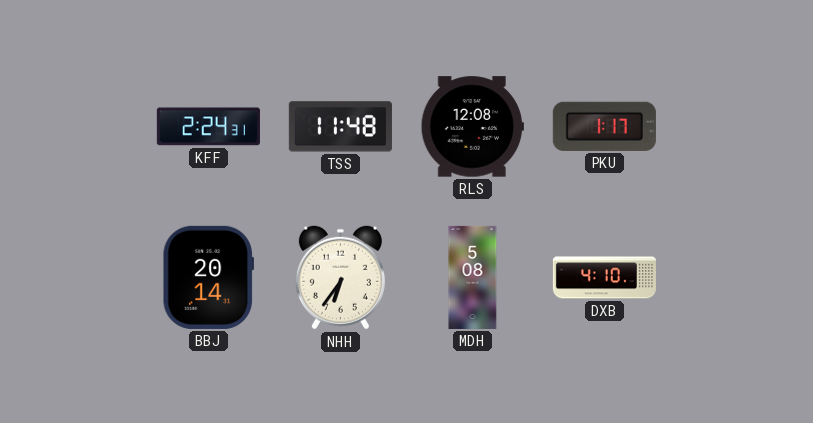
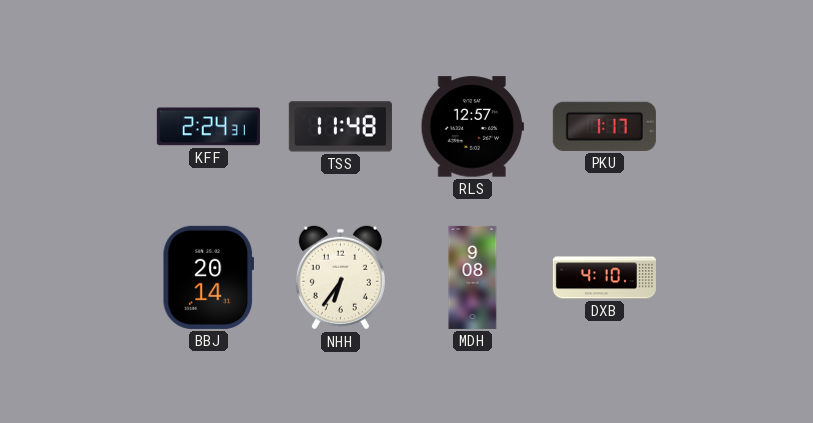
RLS: 12:08 -> 12:57 (472, 127)
MDH: 5:08 -> 9:08 (473, 277)
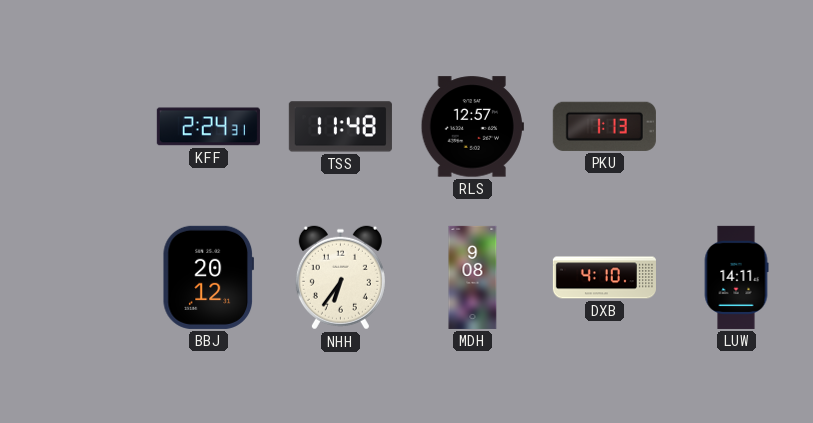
PKU: 1:17 -> 1:13 (604, 126)
BBJ: 20:14 -> 20:12 (208, 277)
LUW: none -> 14:11 (736, 277)
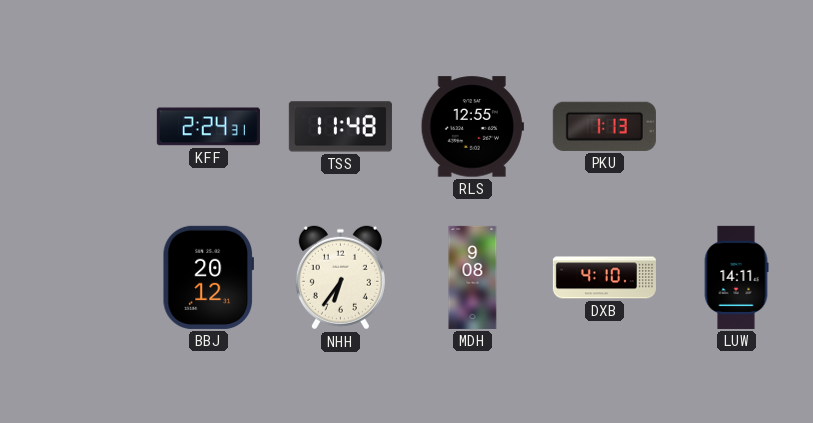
RLS: 12:57 -> 12:55 (472, 127)
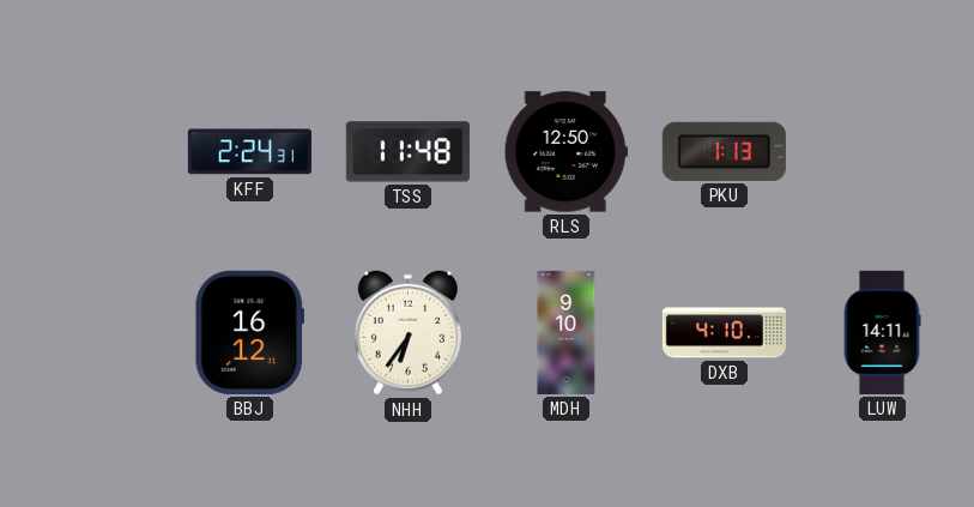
RLS: 12:55 -> 12:50 (565, 152)
BBJ: 20:12 -> 16:12 (249, 332)
MDH: 9:08 -> 9:10 (567, 332)
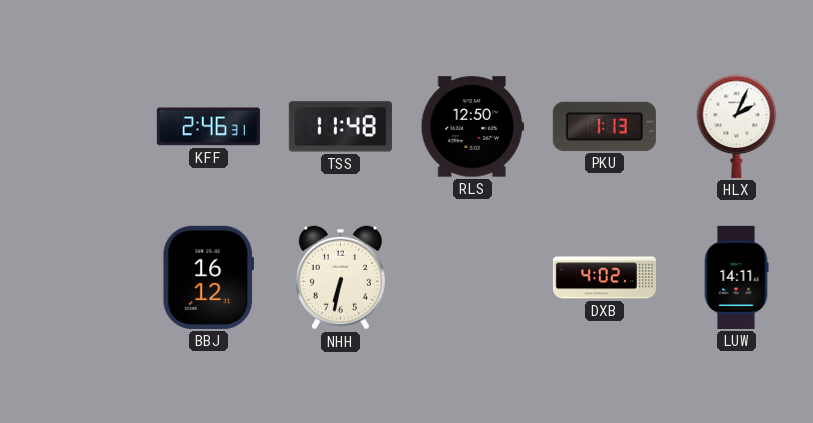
KFF: 2:24 -> 2:46 (208, 127)
HLX: none -> 2:04 (737, 126)
NHH: 6:36 -> 6:32 (340, 278)
MDH: 9:10 -> none (567, 332)
DXB: 4:10 -> 4:02 (604, 278)
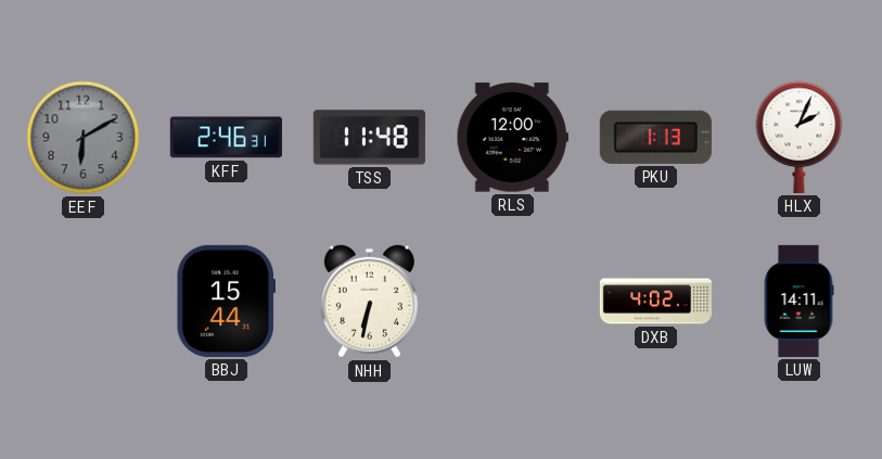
EEF: none -> 6:10 (84, 138)
RLS: 12:50 -> 12:00 (512, 138)
BBJ: 16:12 -> 15:44 (226, 301)
